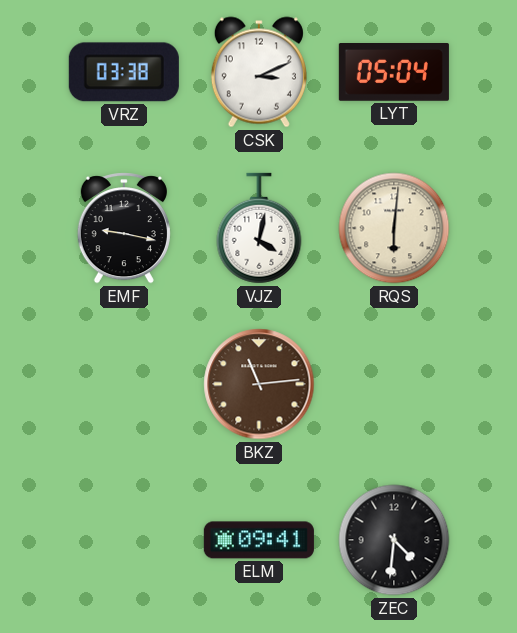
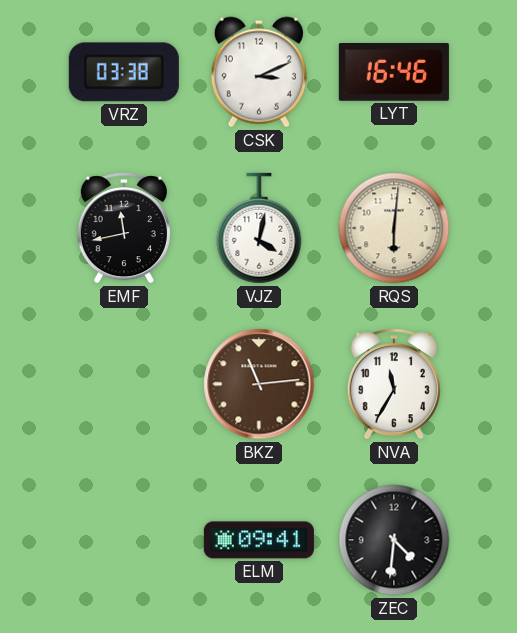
LYT: 05:04 -> 16:46 (394, 73)
EMF: 9:17 -> 11:43 (124, 228)
NVA: none -> 11:35 (394, 384)
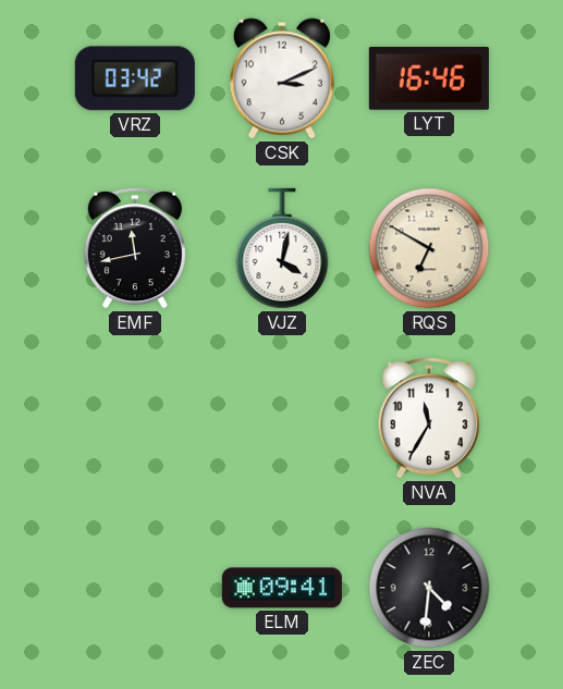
VRZ: 03:38 -> 03:42 (135, 78)
RQS: 6:01 -> 6:50 (429, 248)
BKZ: 11:14 -> none (259, 384)
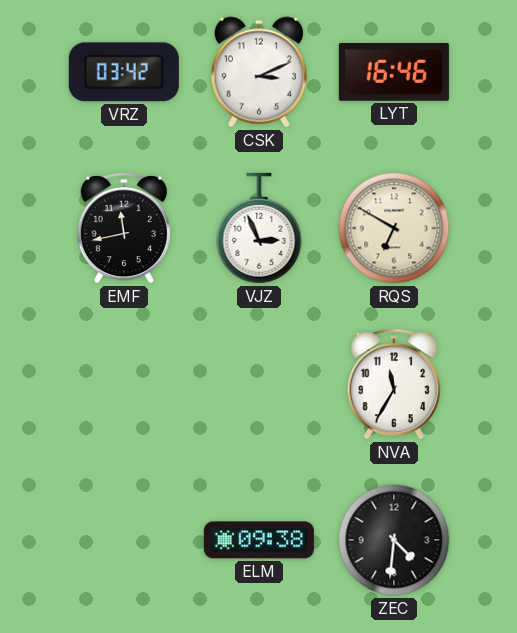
VJZ: 4:02 -> 2:56 (259, 228)
ELM: 09:41 -> 09:38 (259, 540)
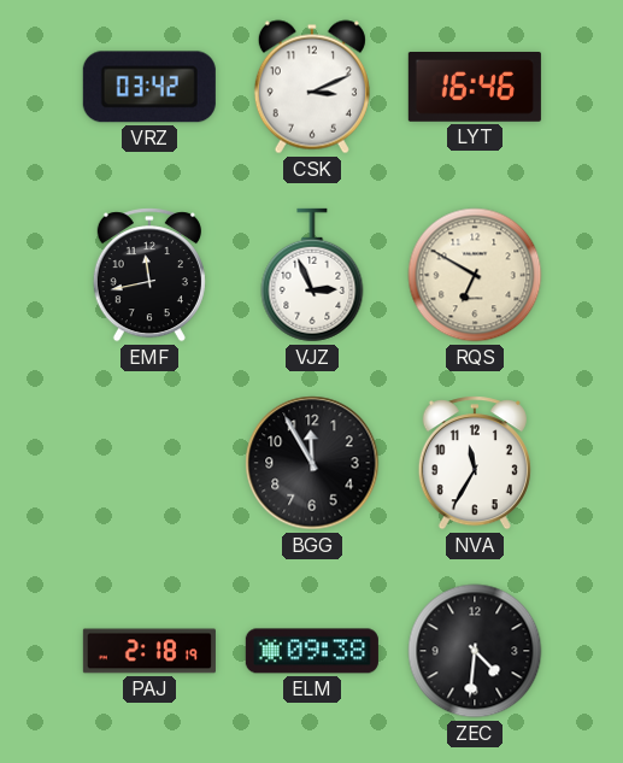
BGG: none -> 11:55 (312, 463)
PAJ: none -> 2:18 (149, 651)
